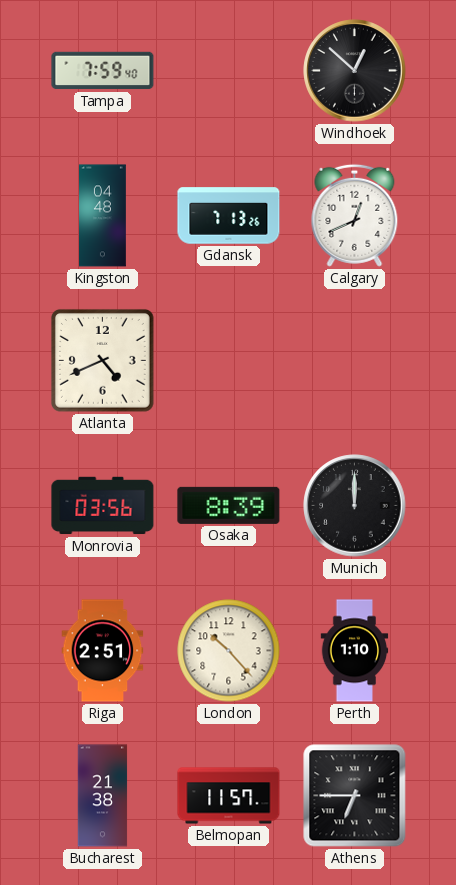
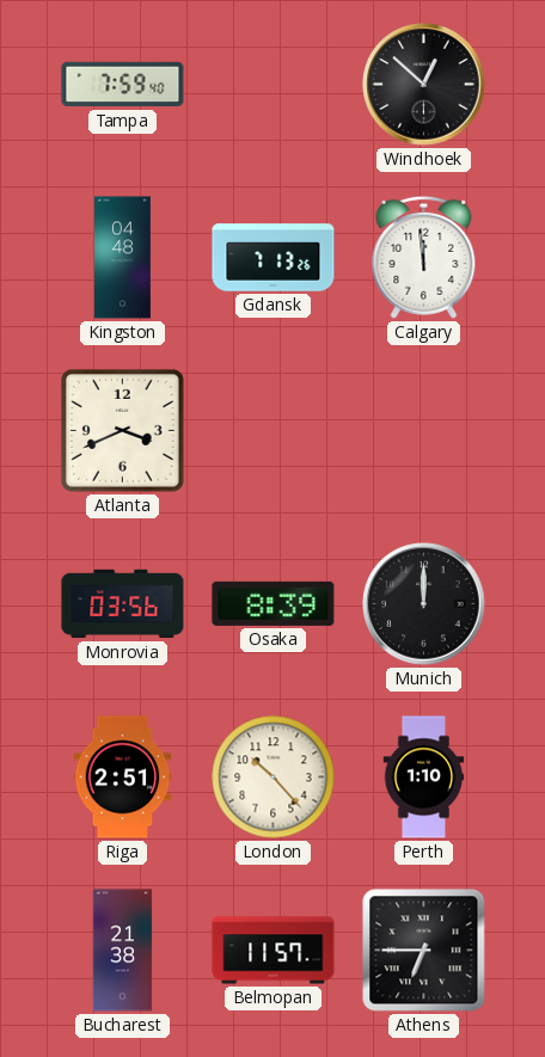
Calgary: 12:41 -> 11:59 (424, 257)
Atlanta: 4:41 -> 3:41 (122, 430)
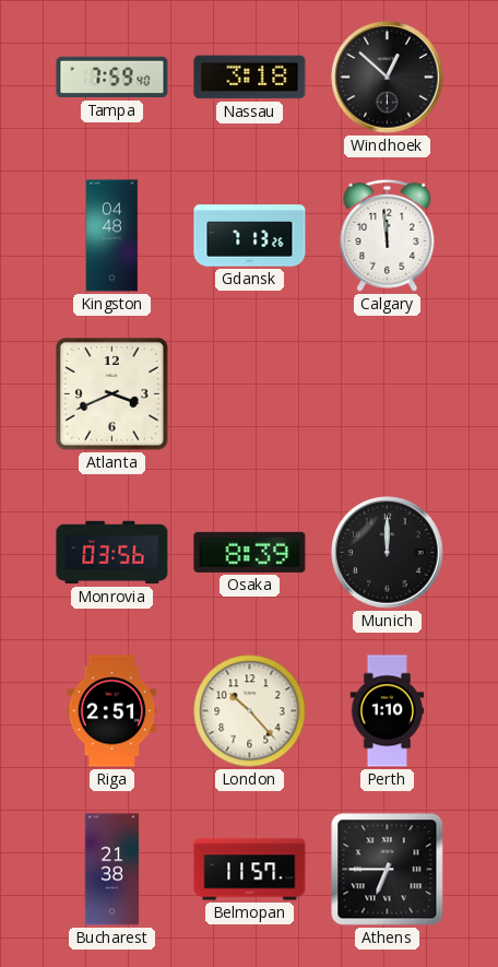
Nassau: none -> 3:18 (250, 78)
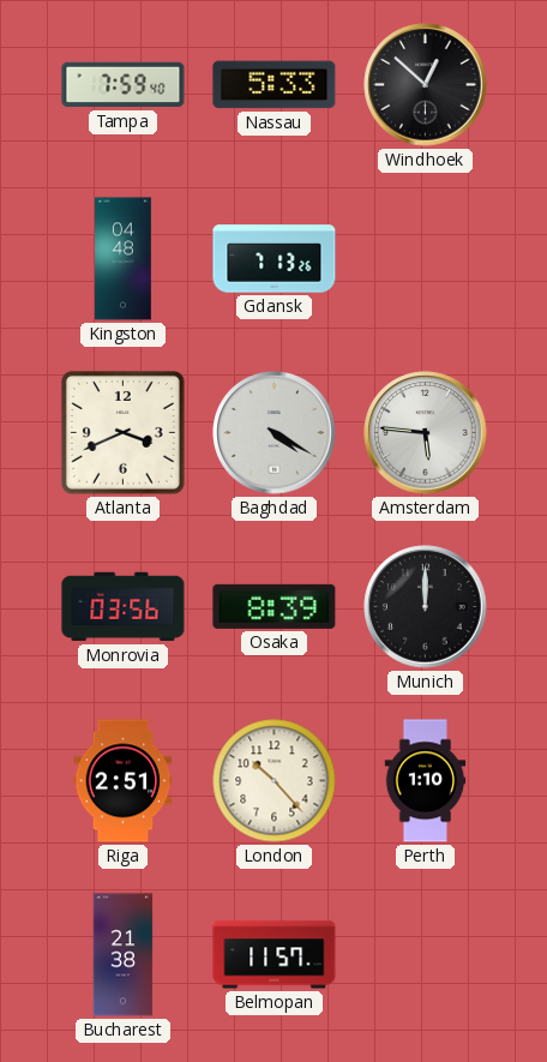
Nassau: 3:18 -> 5:33 (275, 85)
Calgary: 11:59 -> none (388, 235)
Baghdad: none -> 4:20 (275, 433)
Amsterdam: none -> 5:46 (426, 433)
Athens: 6:45 -> none (388, 870)
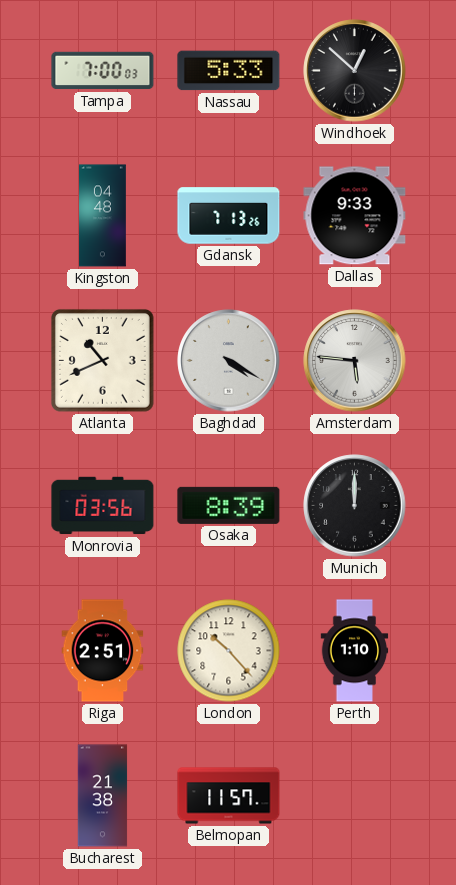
Tampa: 7:59 -> 7:00 (103, 71)
Dallas: none -> 9:33 (355, 216)
Atlanta: 3:41 -> 10:41 (102, 360)
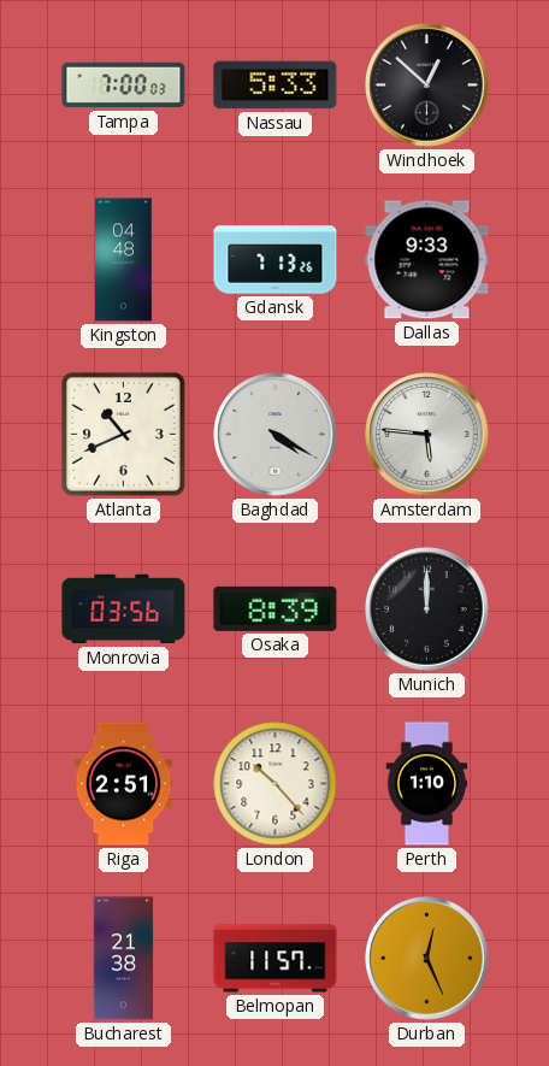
Durban: none -> 12:26 (427, 959)
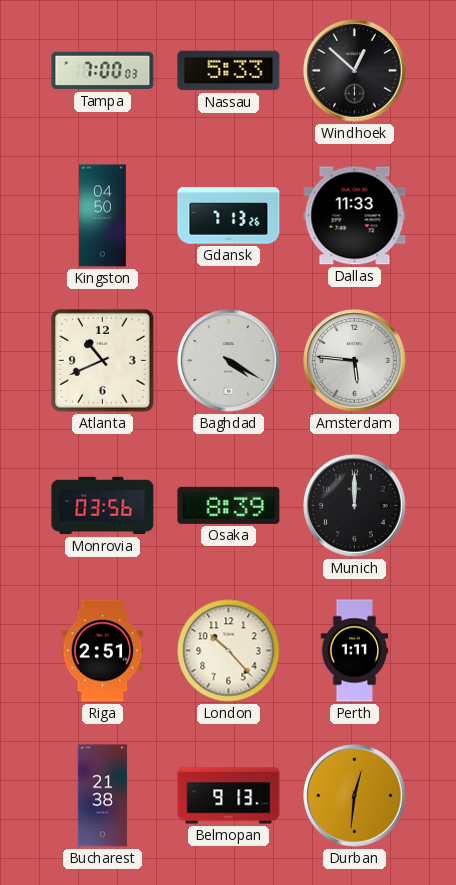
Kingston: 04:48 -> 04:50 (103, 216)
Dallas: 9:33 -> 11:33 (355, 216)
Perth: 1:10 -> 1:11 (355, 651)
Belmopan: 11:57 -> 9:13 (229, 796)
Durban: 12:26 -> 12:31 (355, 796)
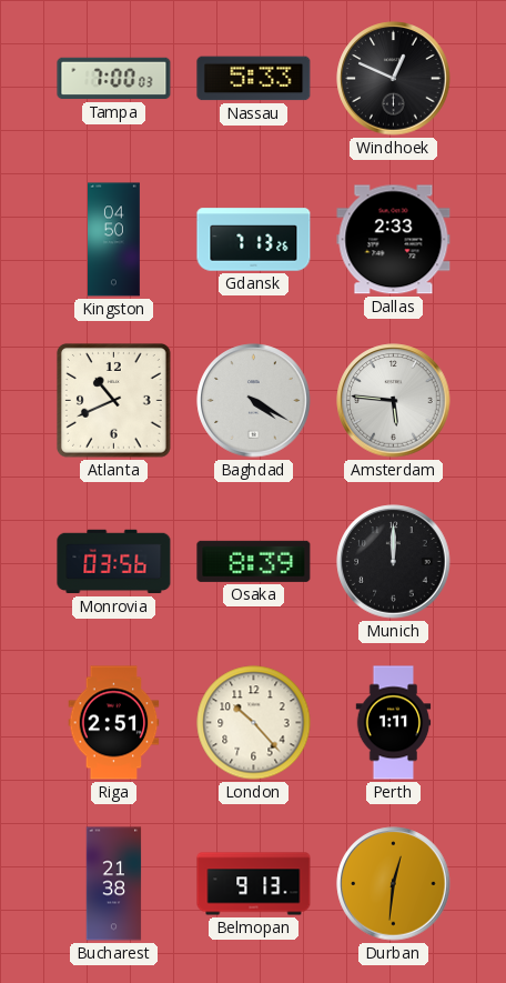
Windhoek: 12:52 -> 12:49 (394, 79)
Dallas: 11:33 -> 2:33 (394, 240)
